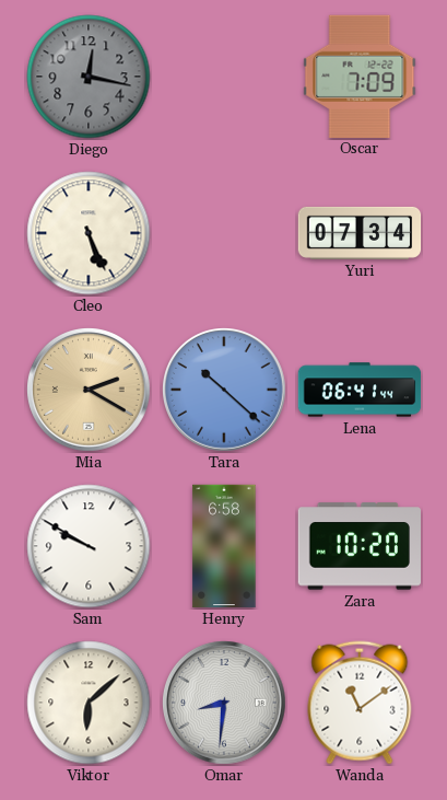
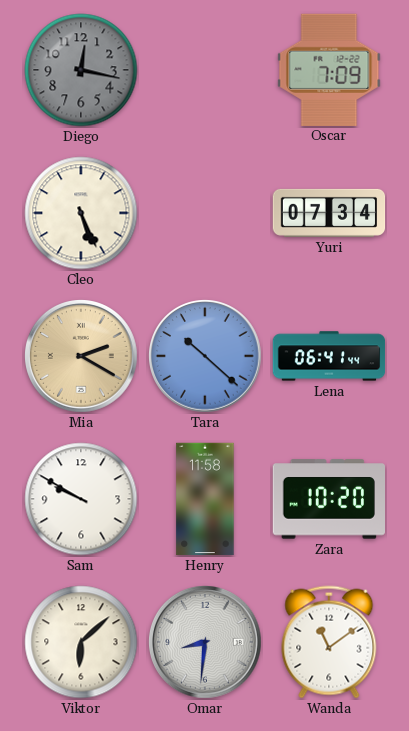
Henry: 6:58 -> 11:58 (205, 499)
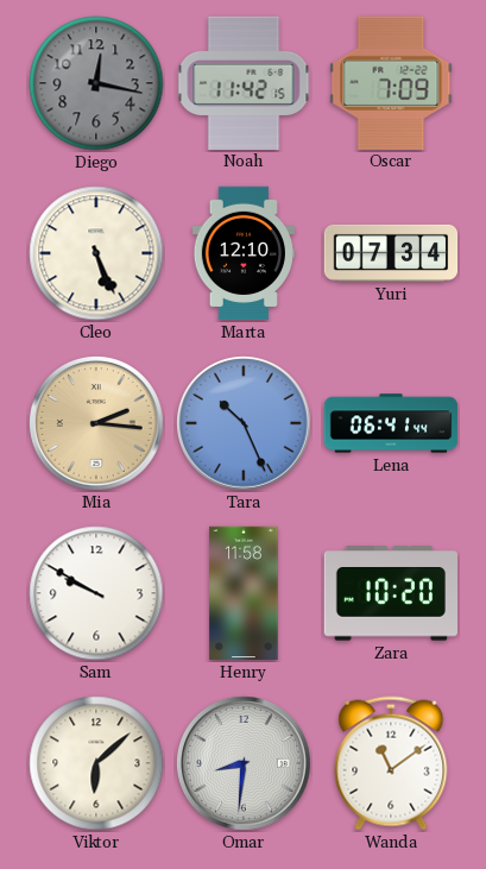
Noah: none -> 11:42 (244, 82)
Marta: none -> 12:10 (242, 253)
Mia: 2:20 -> 2:16 (97, 424)
Tara: 10:22 -> 10:26 (245, 424)
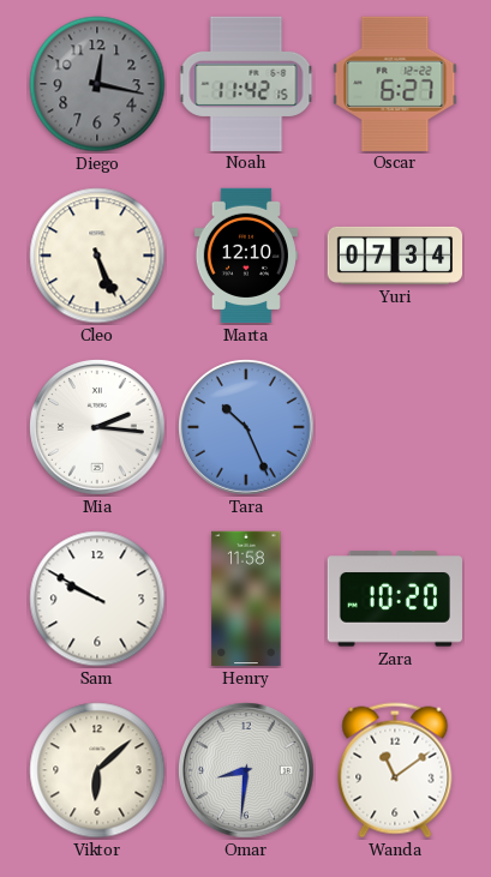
Oscar: 7:09 -> 6:27 (395, 83)
Mia dial: champagne -> white (98, 428)
Lena: 06:41 -> none (391, 423)
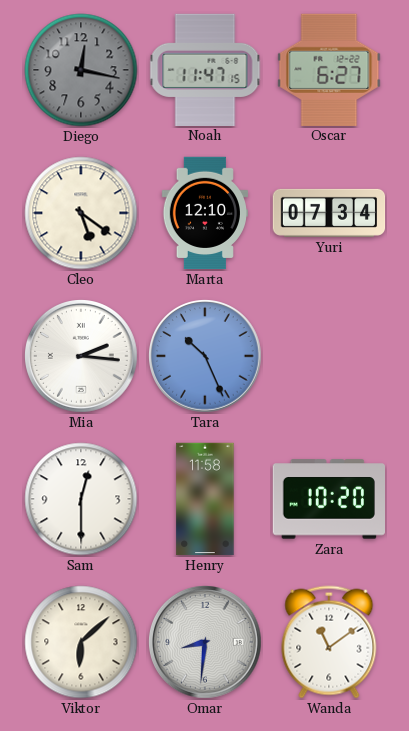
Noah: 11:42 -> 11:47 (205, 69)
Cleo: 5:26 -> 5:21 (81, 213)
Sam: 9:50 -> 12:30 (81, 499)
